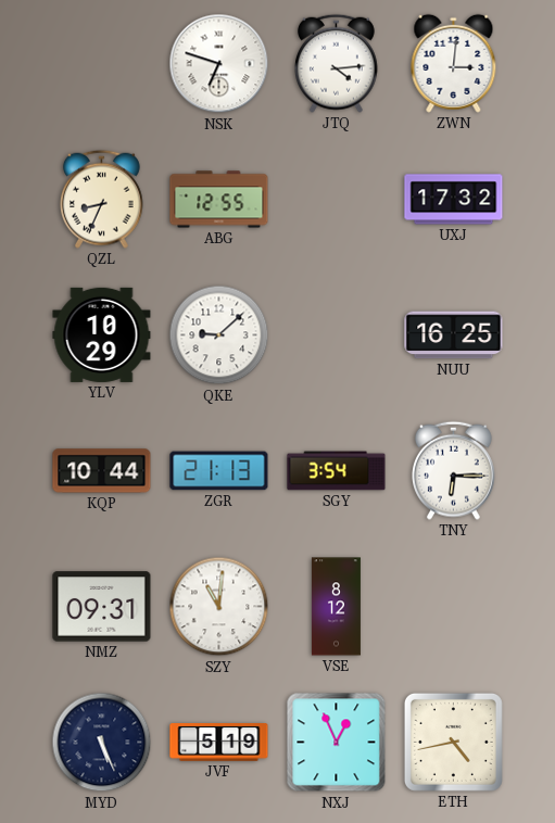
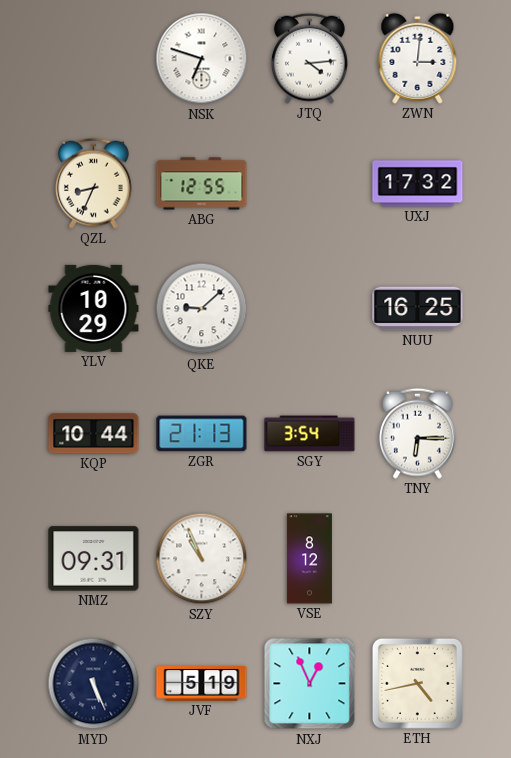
SZY: 11:01 -> 10:56 (202, 559)
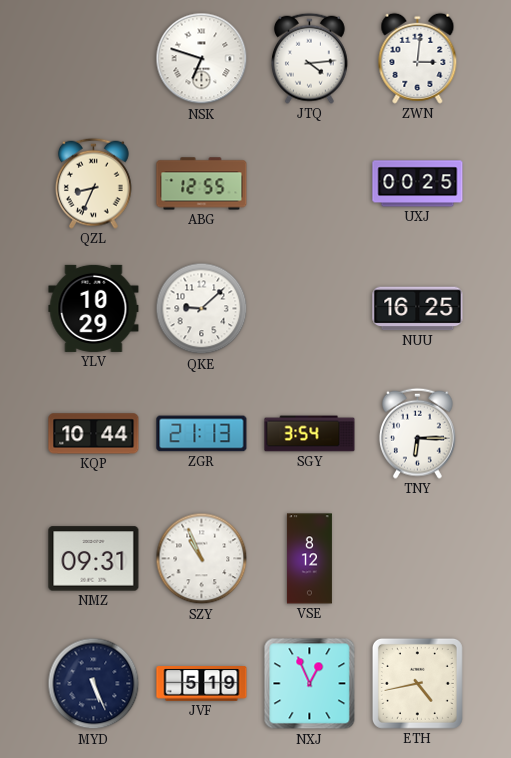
UXJ: 17:32 -> 00:25 (418, 184)
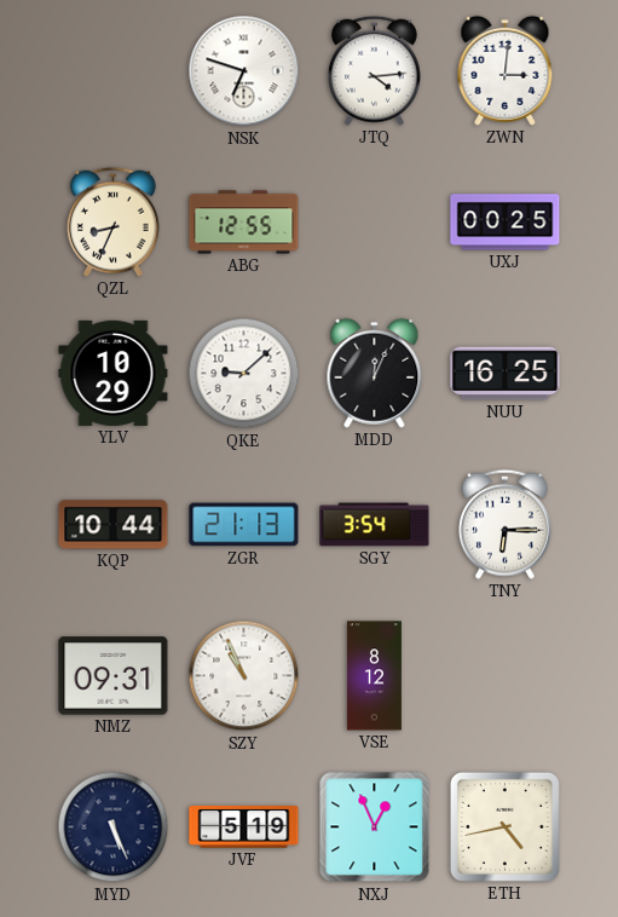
MDD: none -> 12:04 (375, 373)
